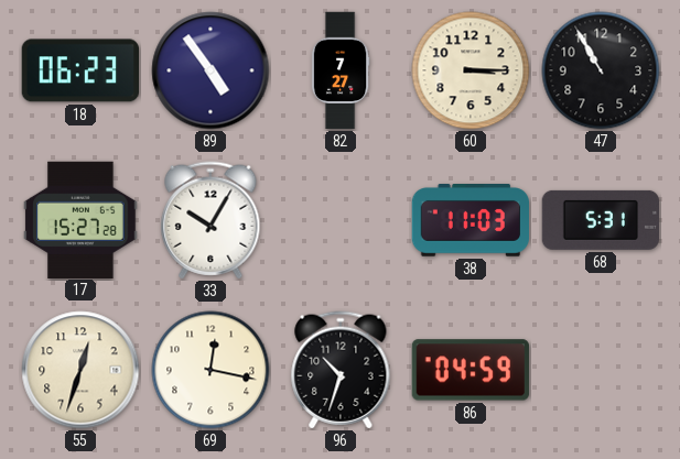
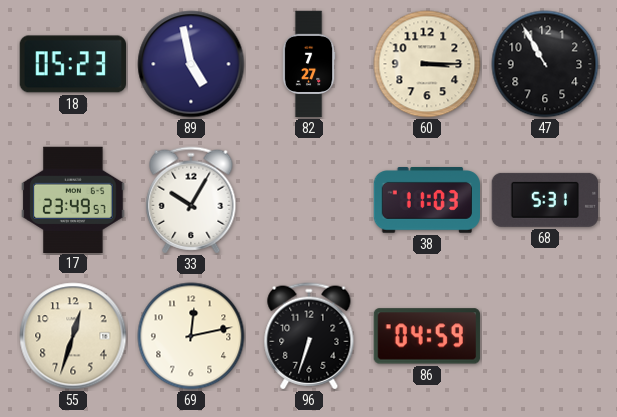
18: 06:23 -> 05:23 (72, 64)
89: 4:54 -> 4:58 (191, 64)
17: 15:27 -> 23:49 (73, 199)
69: 12:17 -> 12:13 (191, 336)
96: 10:33 -> 6:33 (309, 336)
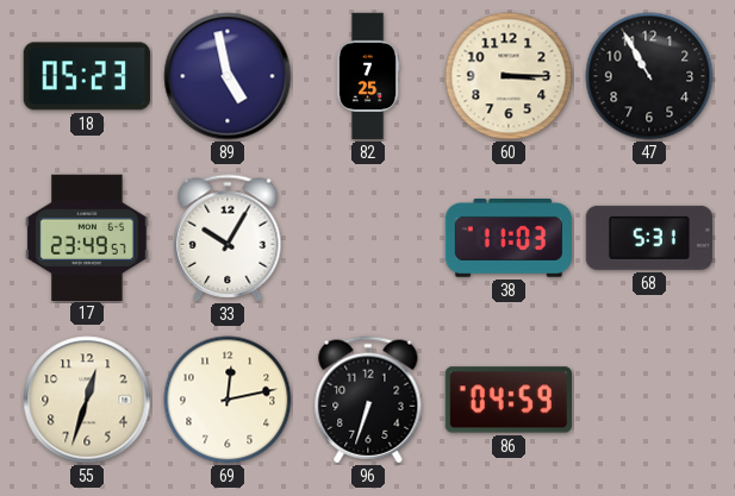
82: 7:27 -> 7:25 (368, 76)
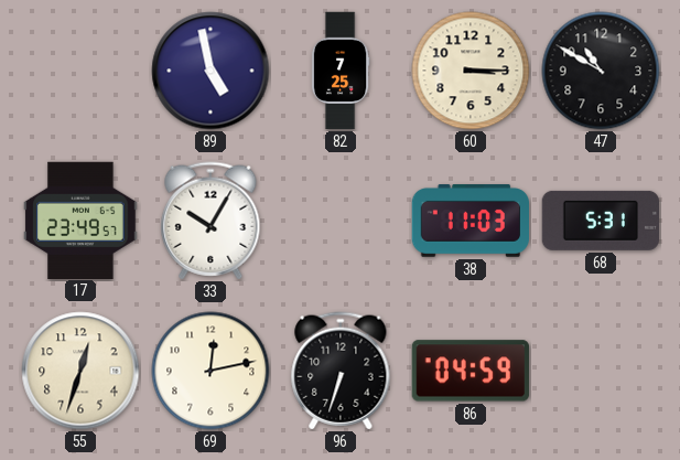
18: 05:23 -> none (86, 76)
47: 10:55 -> 10:50 (601, 71)
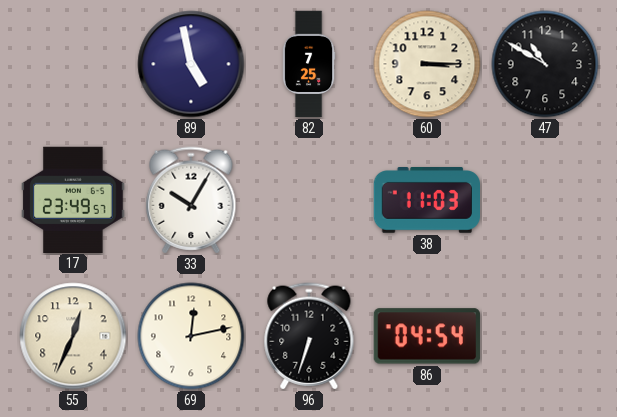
68: 5:31 -> none (600, 221)
55: 12:33 -> 12:34 (73, 336)
86: 04:59 -> 04:54 (427, 336)
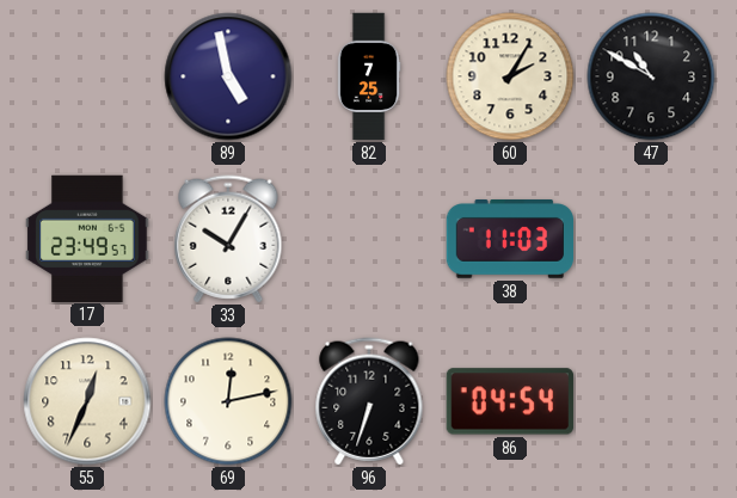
60: 3:15 -> 2:05 (510, 76)
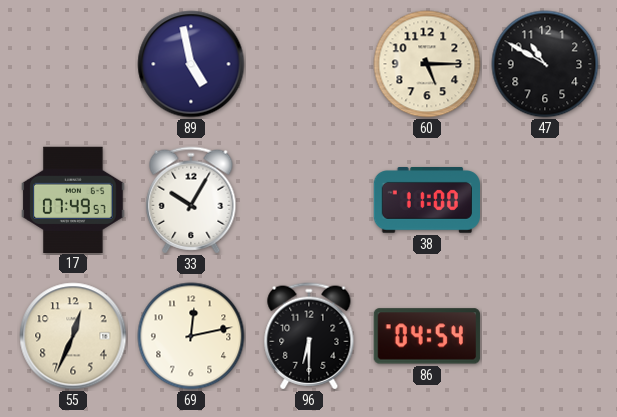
82: 7:25 -> none (369, 76)
60: 2:05 -> 5:15 (427, 64)
17: 23:49 -> 07:49 (73, 199)
38: 11:03 -> 11:00 (426, 201)
96: 6:33 -> 6:30 (309, 336)
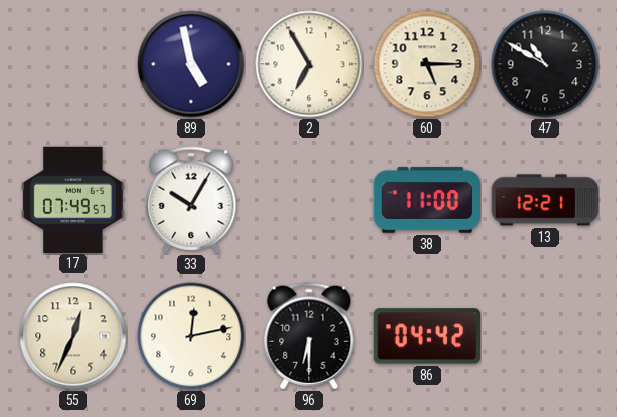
2: none -> 6:55 (309, 64)
13: none -> 12:21 (545, 200)
86: 04:54 -> 04:42 (427, 336)
